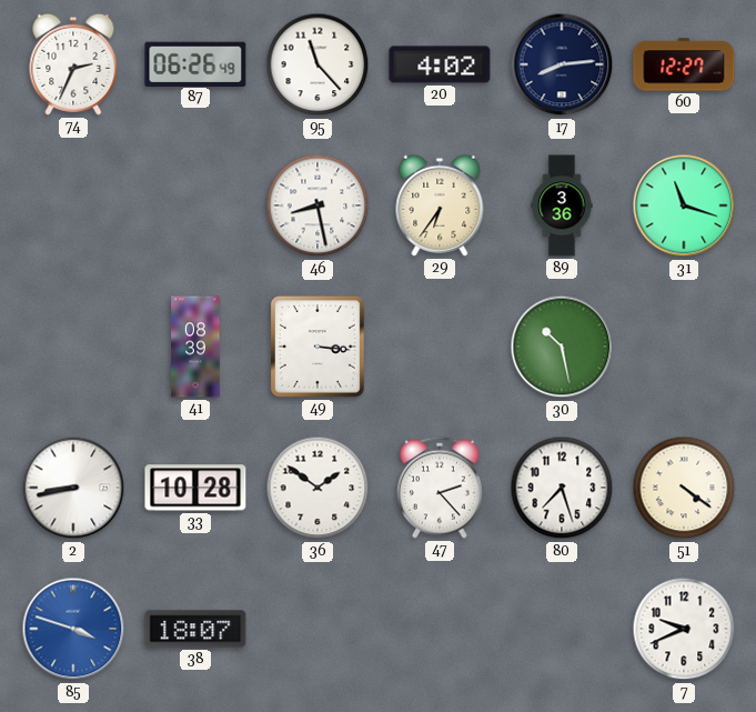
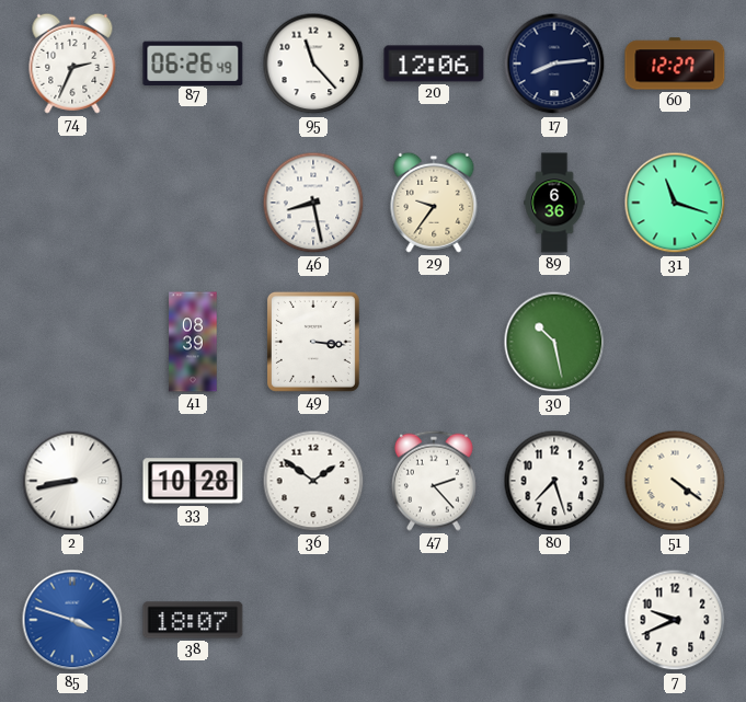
20: 4:02 -> 12:06 (434, 64)
29: 6:36 -> 9:36 (434, 203)
89: 3:36 -> 6:36 (554, 203)
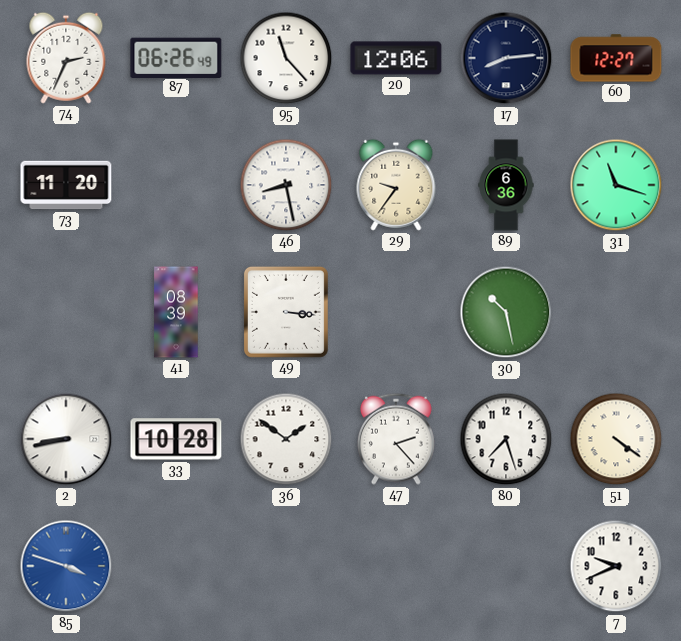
73: none -> 11:20 (66, 185)
38: 18:07 -> none (193, 620)
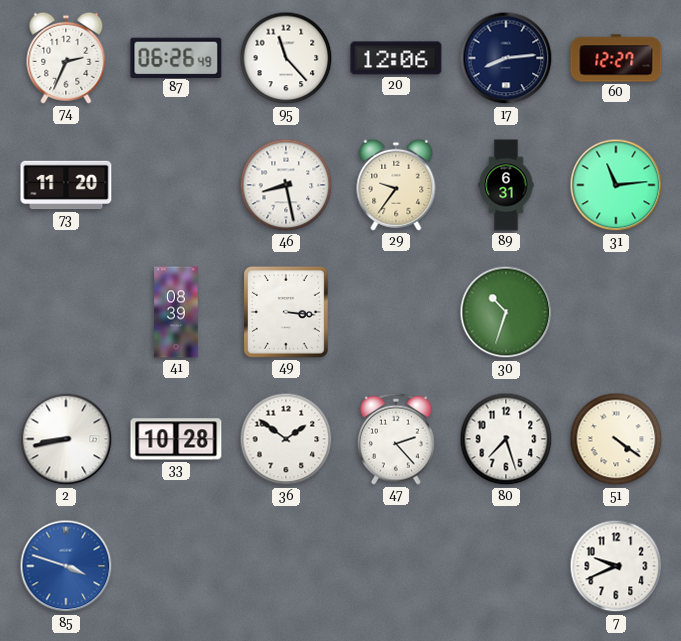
89: 6:36 -> 6:31 (506, 185)
31: 11:18 -> 11:14 (616, 185)
30: 10:28 -> 10:33 (506, 312)
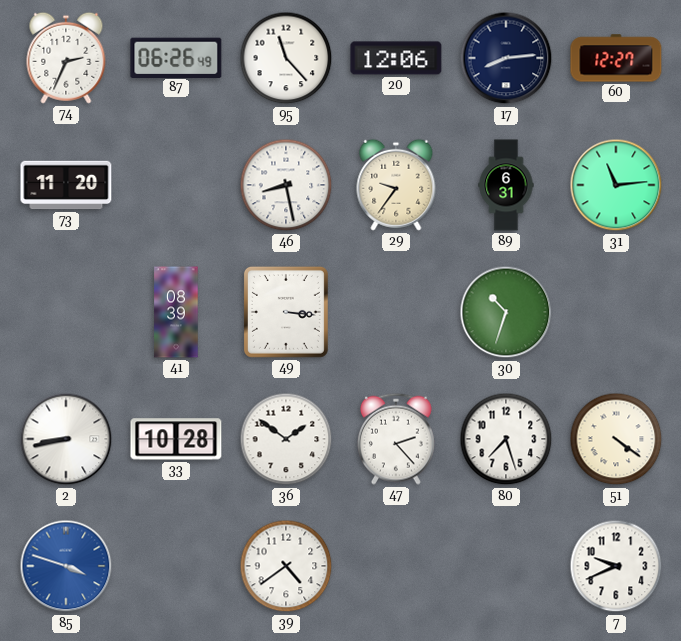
39: none -> 4:39 (286, 566)
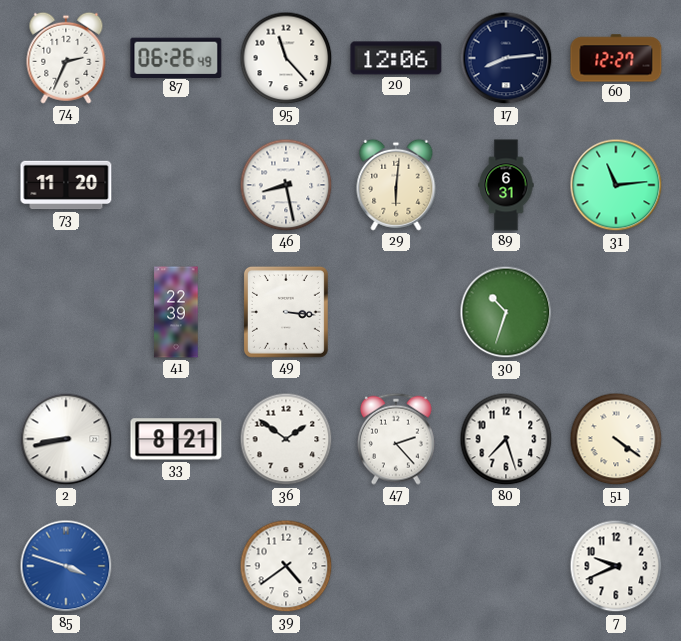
29: 9:36 -> 6:01 (396, 185)
41: 08:39 -> 22:39 (176, 312)
33: 10:28 -> 8:21 (176, 439)
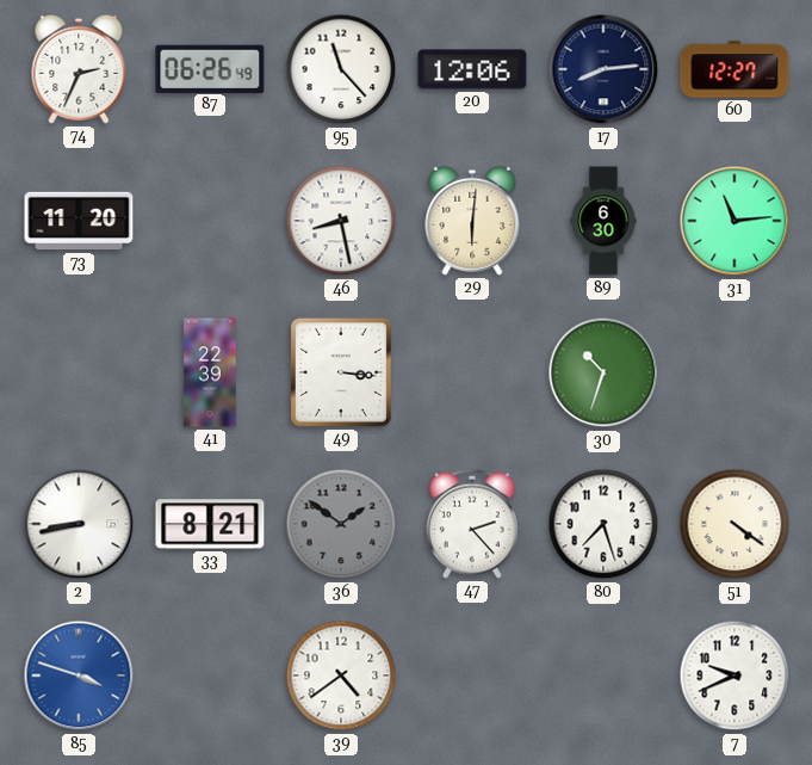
89: 6:31 -> 6:30 (603, 221)
36 dial: white -> grey (341, 524)
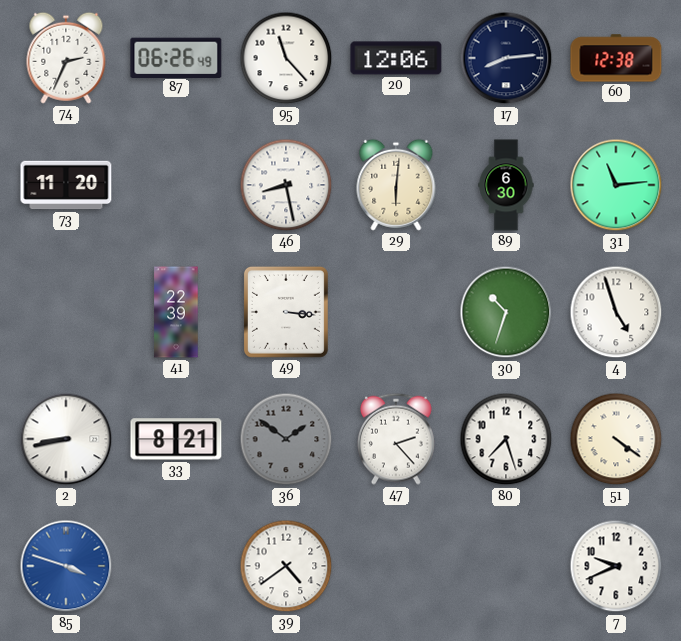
60: 12:27 -> 12:38 (616, 58)
4: none -> 4:57 (616, 312)
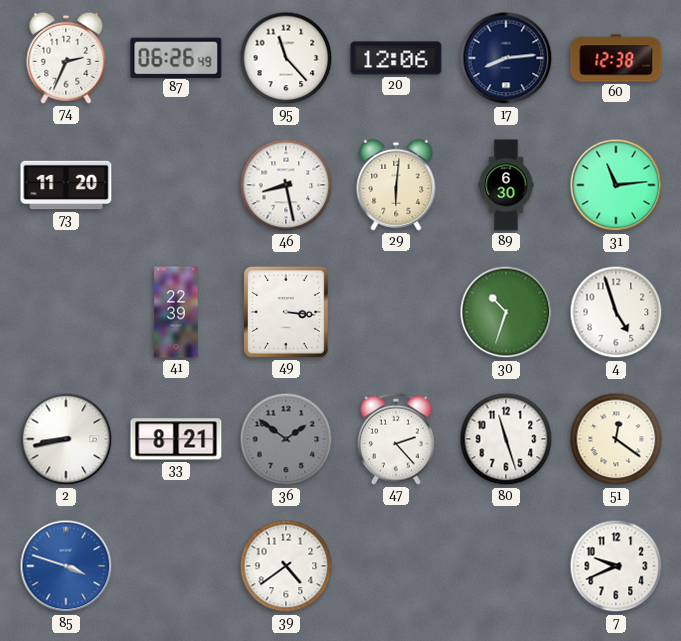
80: 7:27 -> 11:27 (506, 439)
51: 4:21 -> 12:21 (616, 439)
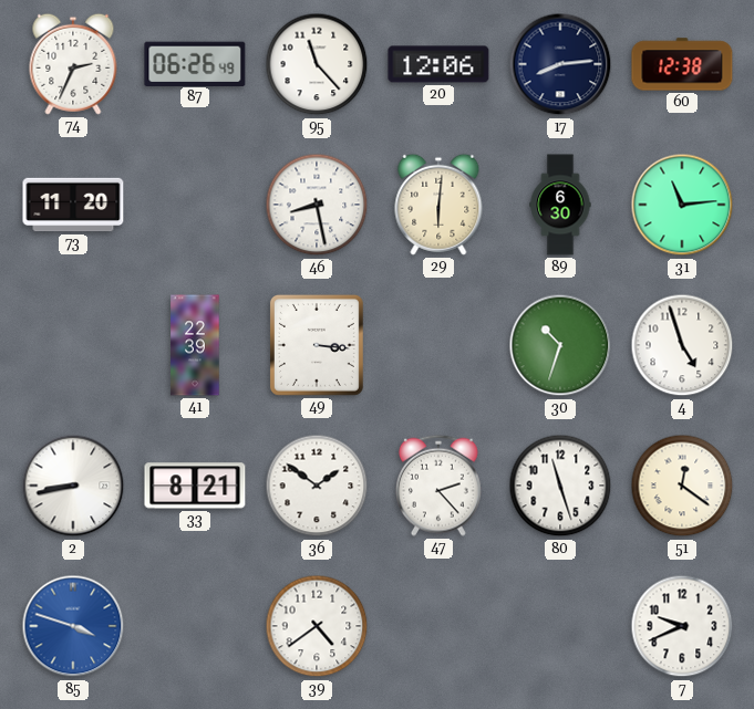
36 dial: grey -> white (317, 486)
